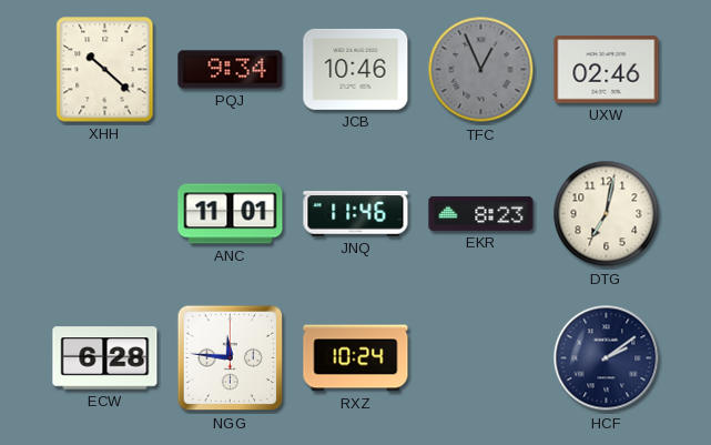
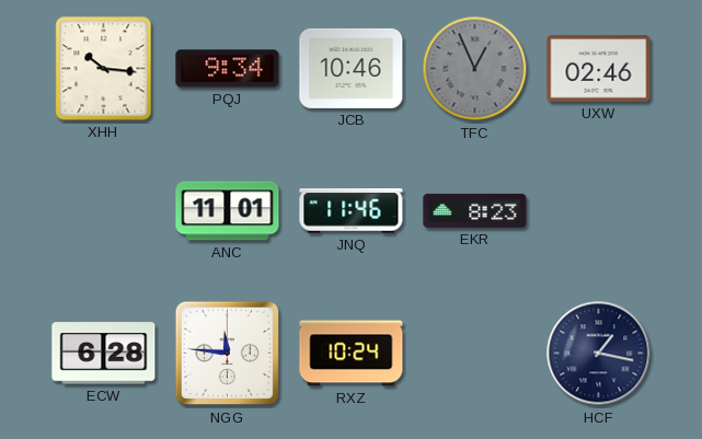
XHH: 10:22 -> 10:16 (104, 69)
DTG: 7:02 -> none (607, 214)
HCF: 2:09 -> 1:17 (599, 354)
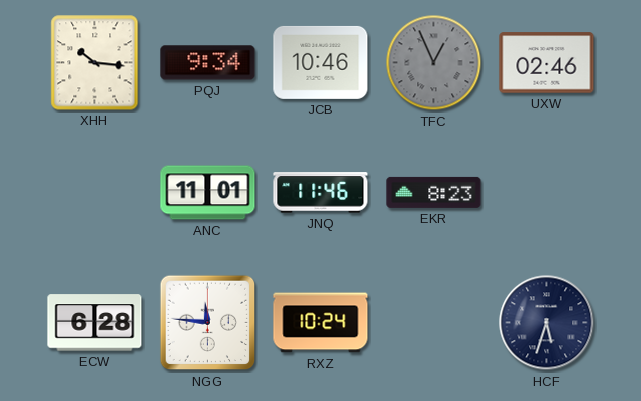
HCF: 1:17 -> 5:33 (547, 323)
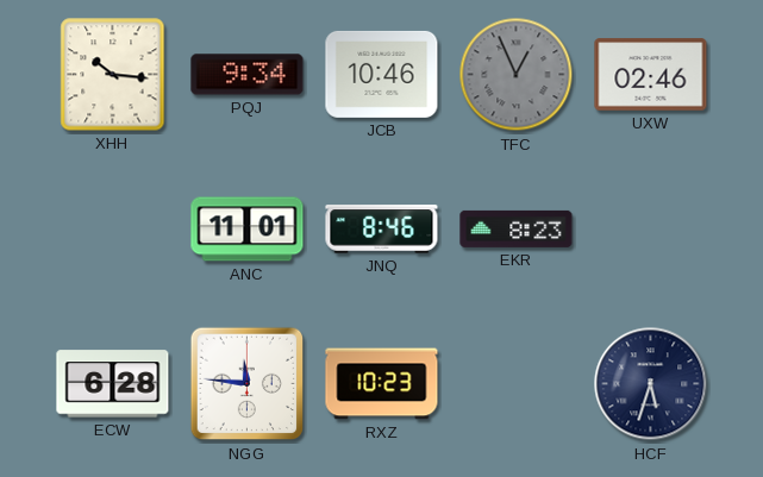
JNQ: 11:46 -> 8:46 (382, 230)
RXZ: 10:24 -> 10:23 (382, 384)
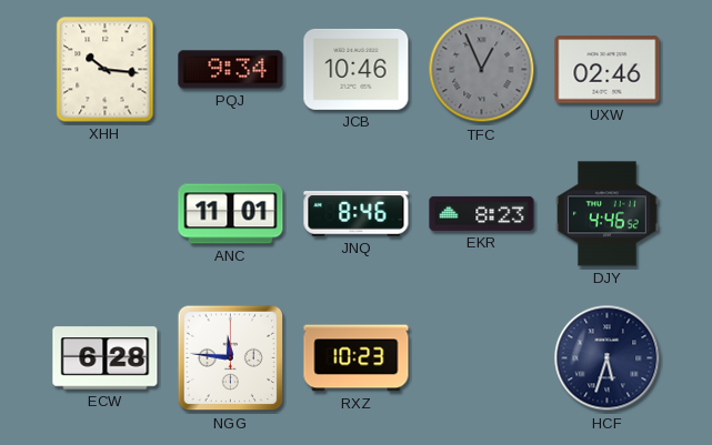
DJY: none -> 4:46 (606, 214)
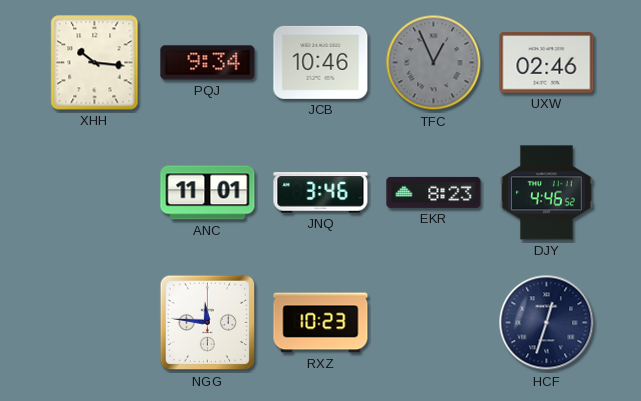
JNQ: 8:46 -> 3:46 (321, 193)
ECW: 6:28 -> none (106, 358)
HCF: 5:33 -> 12:33 (547, 323)
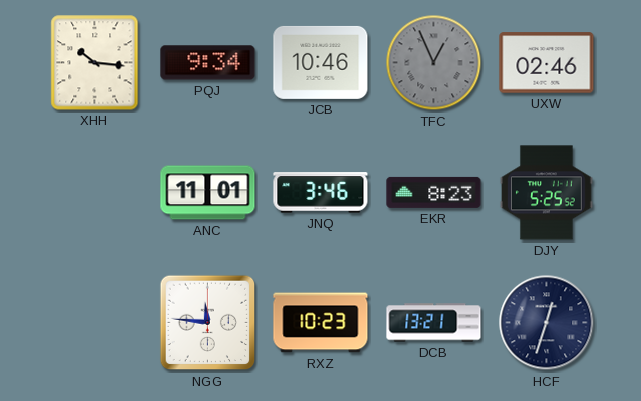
DJY: 4:46 -> 5:25 (546, 193)
DCB: none -> 13:21 (434, 323)
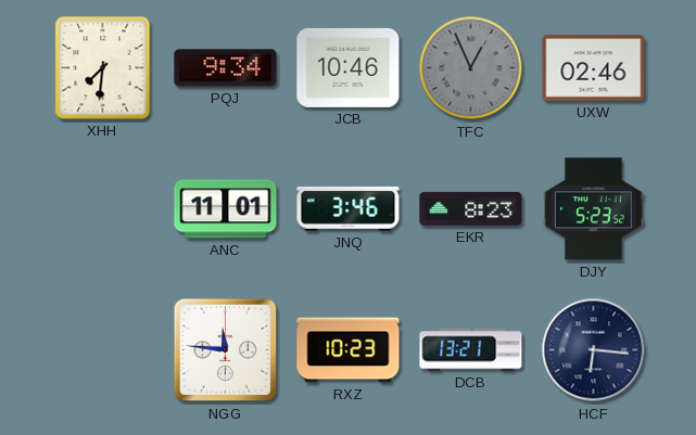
XHH: 10:16 -> 7:31 (103, 68)
DJY: 5:25 -> 5:23 (593, 209)
HCF: 12:33 -> 6:16 (594, 350)
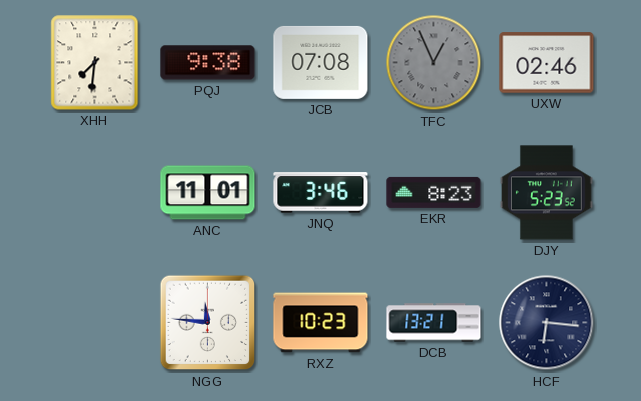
PQJ: 9:34 -> 9:38 (208, 63)
JCB: 10:46 -> 07:08 (321, 62)
